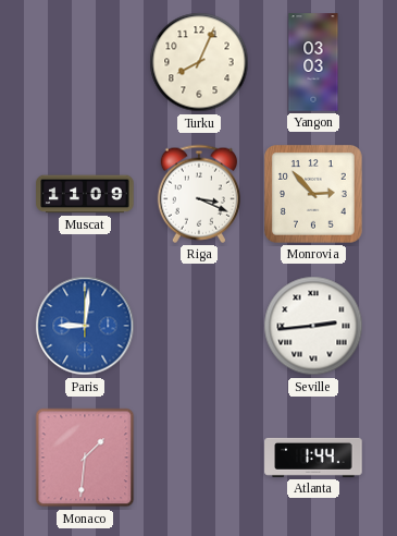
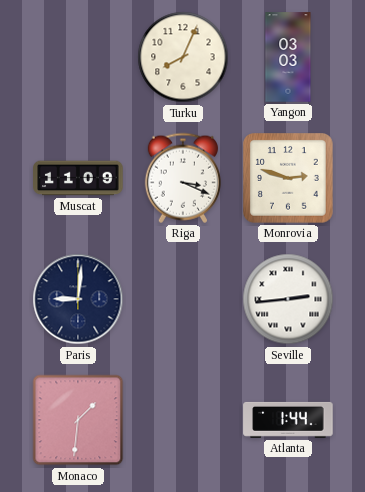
Monrovia: 2:53 -> 2:48 (289, 179)
Paris dial: blue -> navy (78, 299)
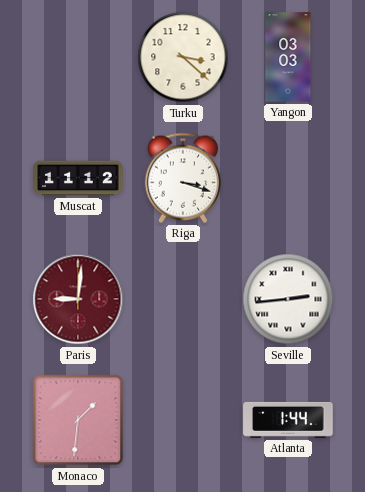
Turku: 8:04 -> 3:22 (183, 57)
Muscat: 11:09 -> 11:12 (78, 178)
Riga: 3:19 -> 3:18 (183, 178)
Monrovia: 2:48 -> none (289, 179)
Paris dial: navy -> burgundy (78, 299)
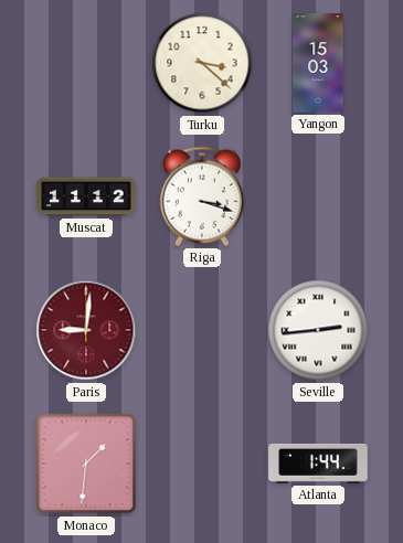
Yangon: 03:03 -> 15:03 (318, 63)
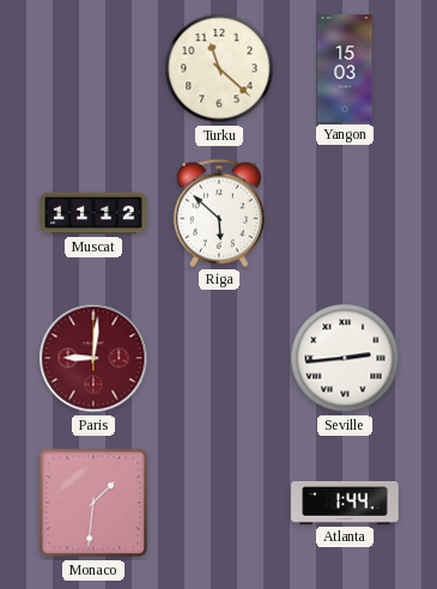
Turku: 3:22 -> 11:22 (219, 68)
Riga: 3:18 -> 5:52 (219, 213)
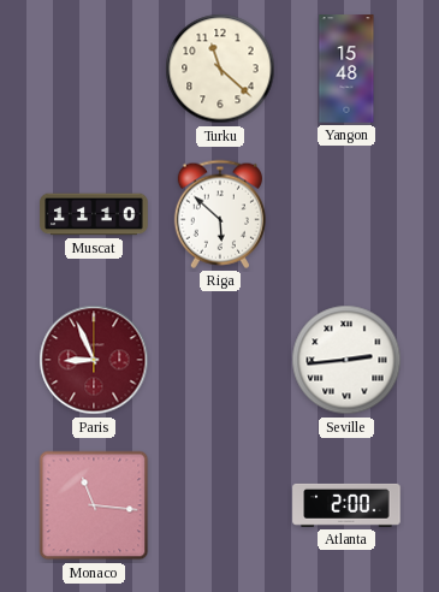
Yangon: 15:03 -> 15:48 (346, 69)
Muscat: 11:12 -> 11:10 (94, 214)
Paris: 9:01 -> 8:56 (94, 360)
Monaco: 1:31 -> 11:16 (94, 505)
Atlanta: 1:44 -> 2:00 (346, 505)
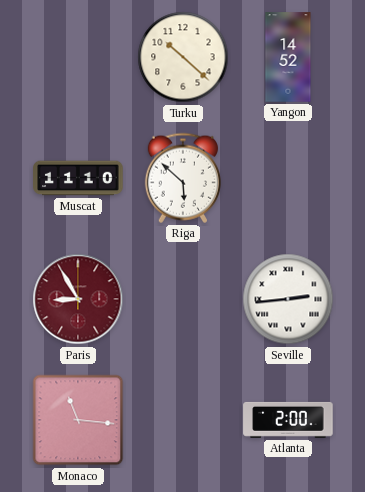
Turku: 11:22 -> 10:22 (183, 57)
Yangon: 15:48 -> 14:52 (288, 57)
Paris: 8:56 -> 8:55 (78, 299)
